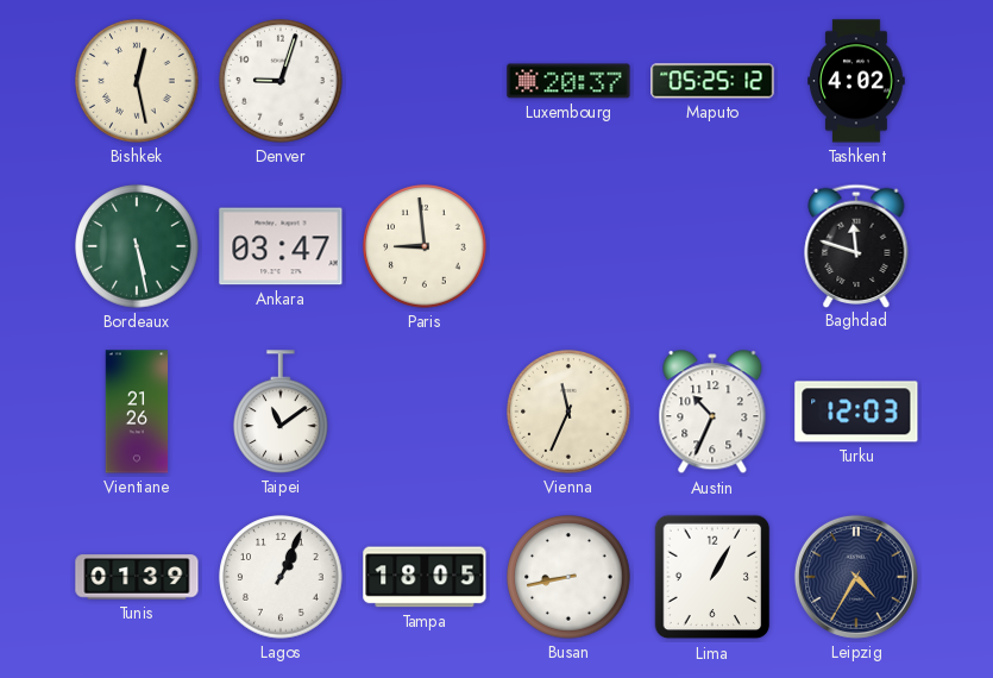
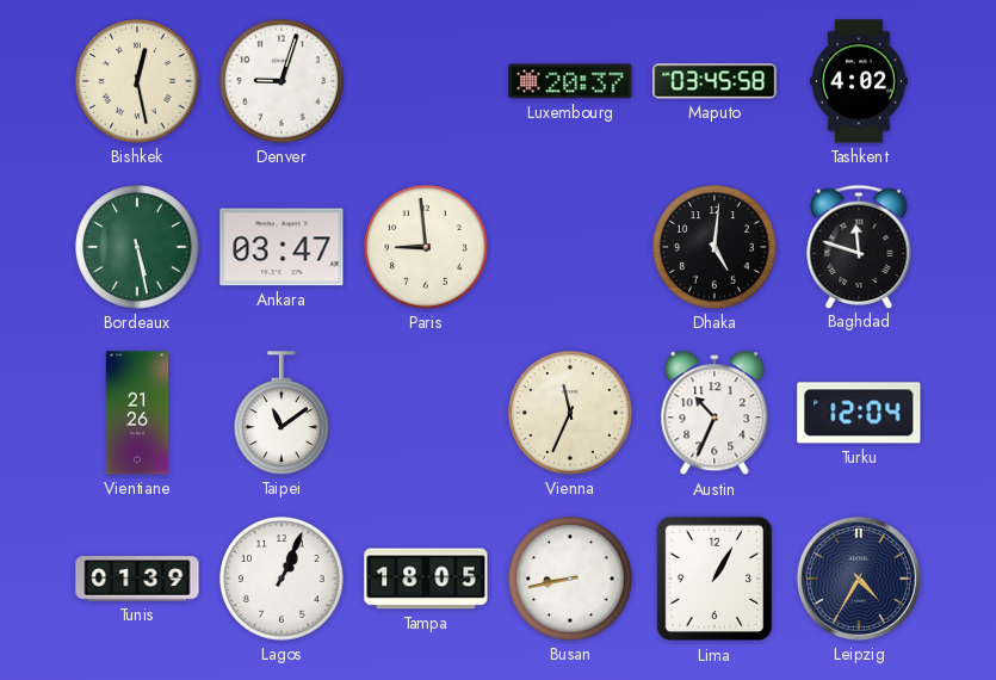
Maputo: 05:25 -> 03:45 (714, 81)
Dhaka: none -> 5:01 (714, 247)
Turku: 12:03 -> 12:04 (859, 413)
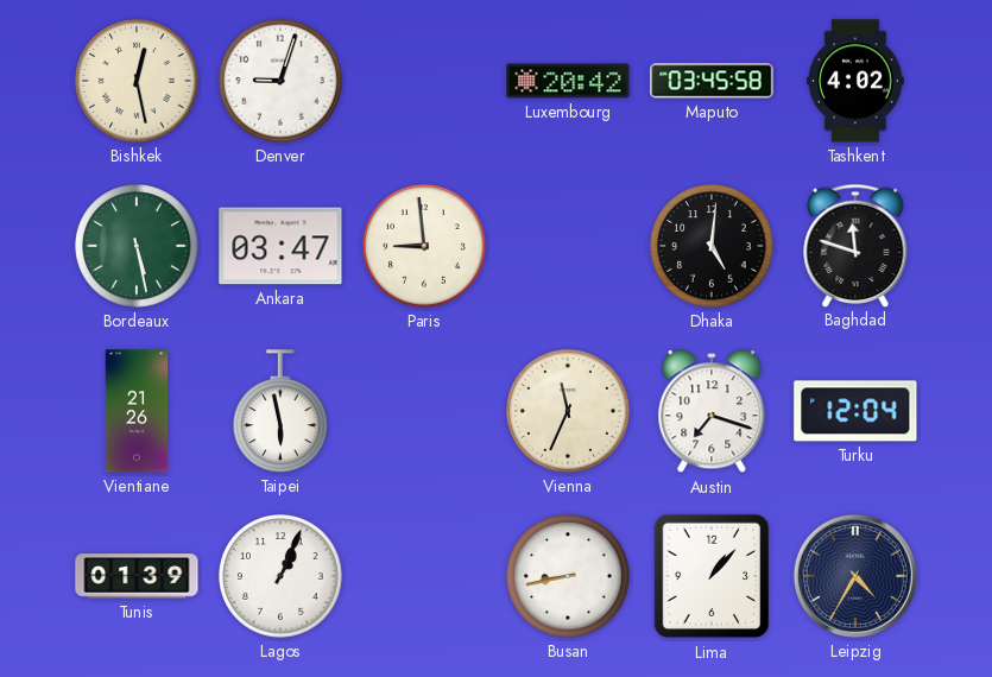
Luxembourg: 20:37 -> 20:42 (568, 81)
Taipei: 11:09 -> 5:58 (282, 411)
Austin: 10:34 -> 7:18 (712, 412)
Tampa: 18:05 -> none (426, 579)
Lima: 1:05 -> 1:07 (712, 576)
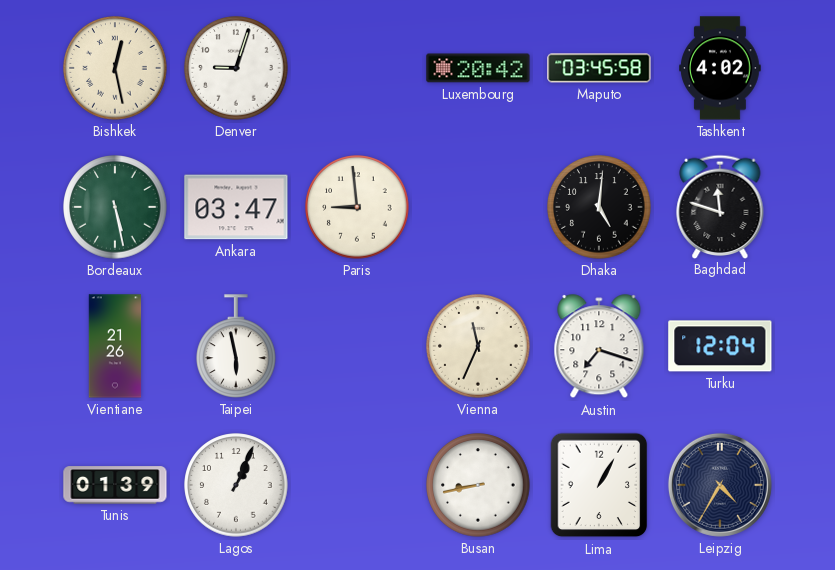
Lima: 1:07 -> 1:05 (599, 485)
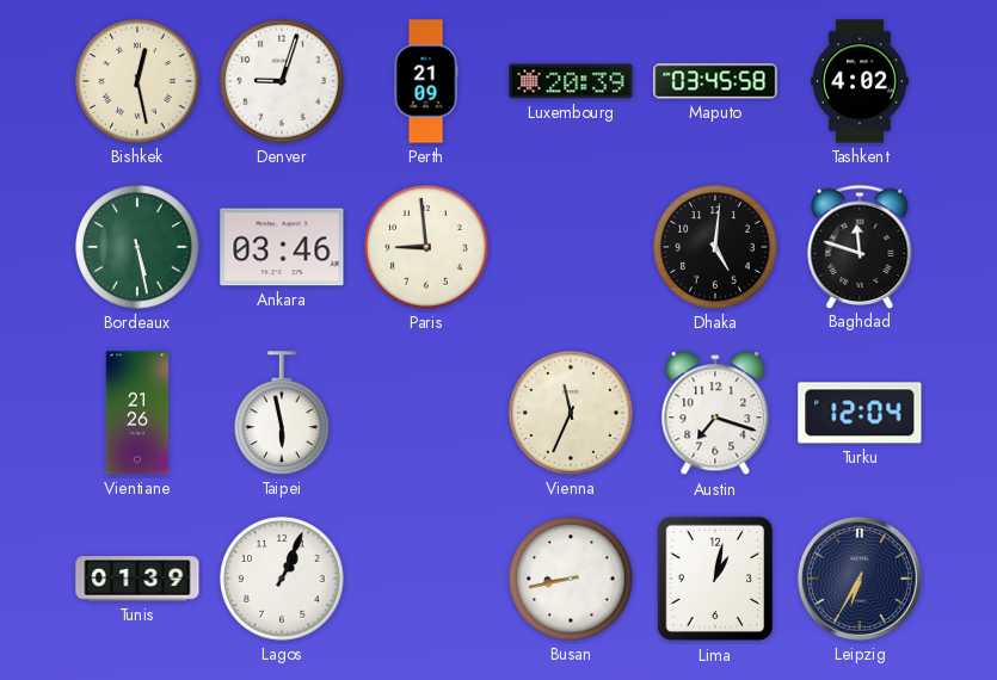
Perth: none -> 21:09 (426, 81)
Luxembourg: 20:42 -> 20:39 (571, 81)
Ankara: 03:47 -> 03:46 (282, 247)
Lima: 1:05 -> 1:02 (715, 579)
Leipzig: 4:35 -> 6:35 (860, 579)
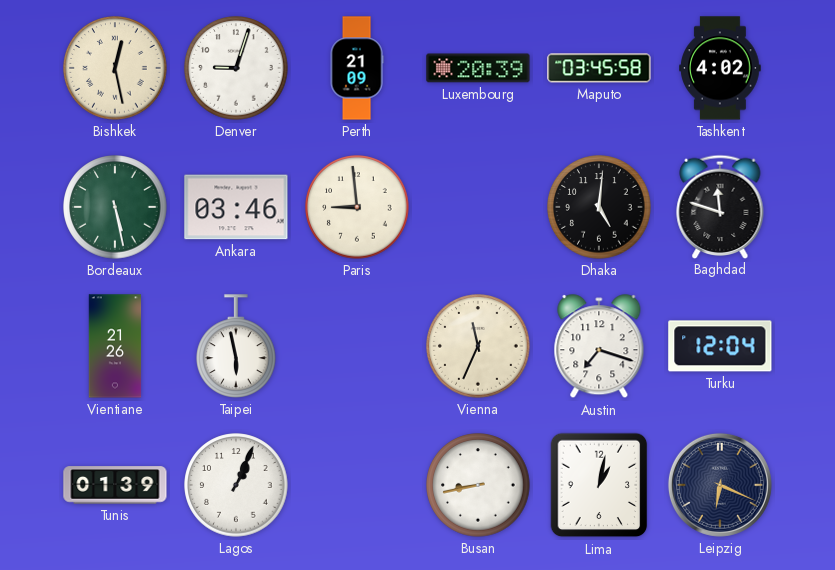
Leipzig: 6:35 -> 6:19 (720, 485)
